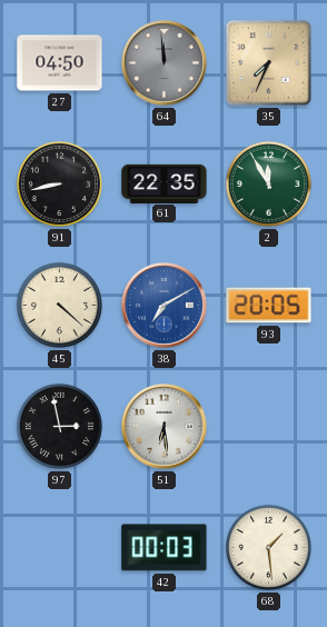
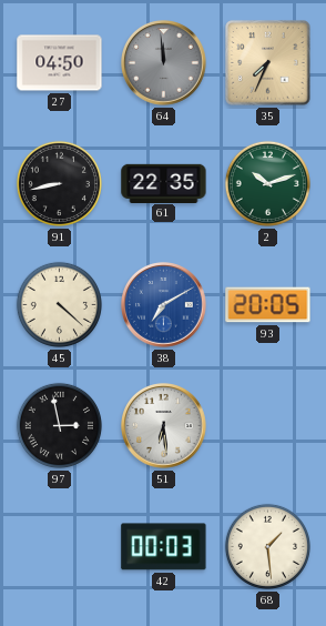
2: 11:55 -> 10:12 (267, 183)
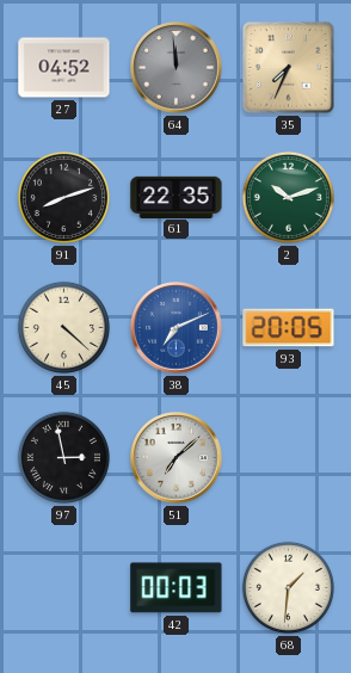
27: 04:50 -> 04:52 (64, 68)
91: 8:43 -> 8:12 (63, 197)
38: 7:10 -> 7:11 (177, 328)
51: 6:29 -> 7:08 (177, 458)
68: 1:29 -> 1:31 (288, 587)
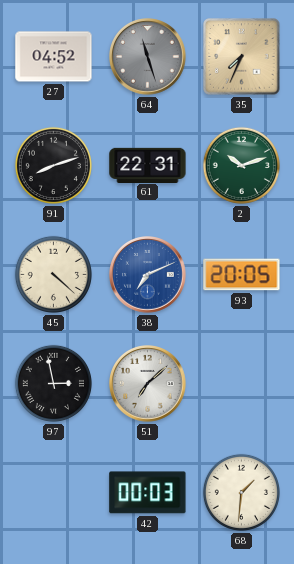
64: 11:59 -> 11:27 (148, 57)
61: 22:35 -> 22:31 (148, 165)
